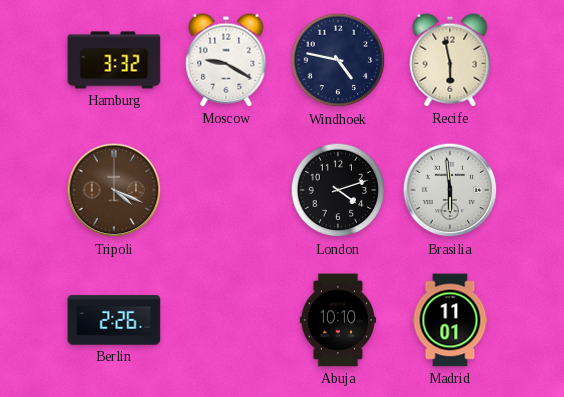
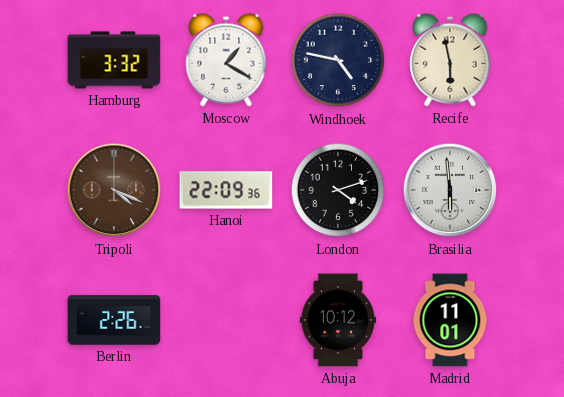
Moscow: 9:20 -> 1:20 (226, 60)
Hanoi: none -> 22:09 (226, 190)
Abuja: 10:10 -> 10:12 (337, 320)
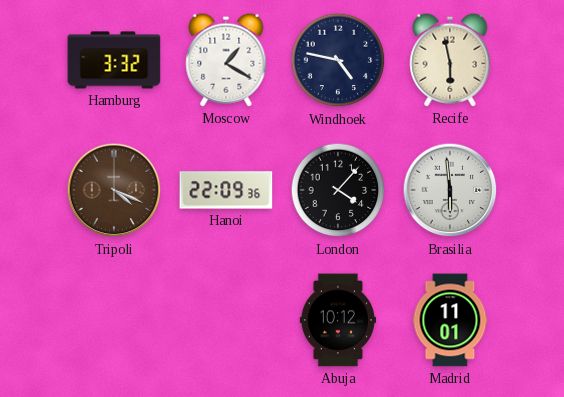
London: 4:12 -> 4:07 (338, 190)
Berlin: 2:26 -> none (114, 320)
